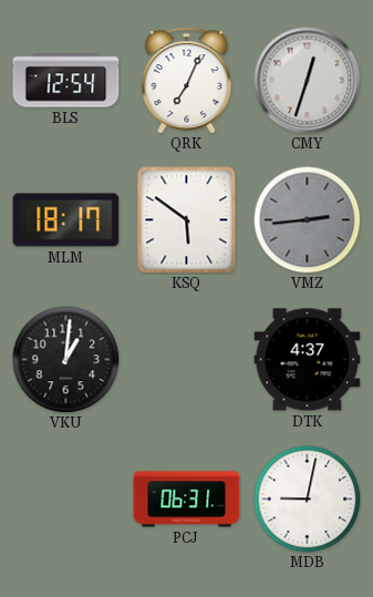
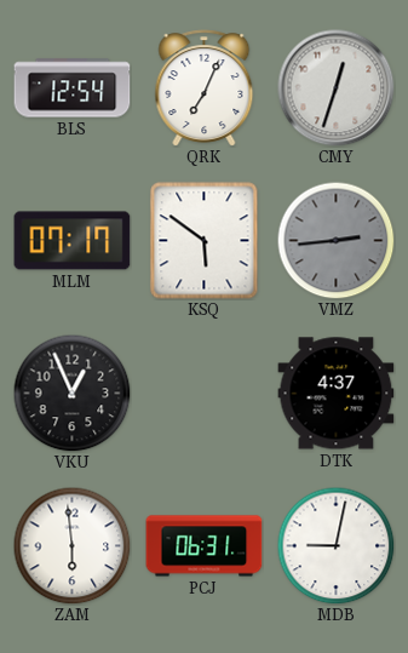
MLM: 18:17 -> 07:17 (73, 241)
VKU: 1:01 -> 12:56 (71, 393)
ZAM: none -> 5:59 (71, 545)
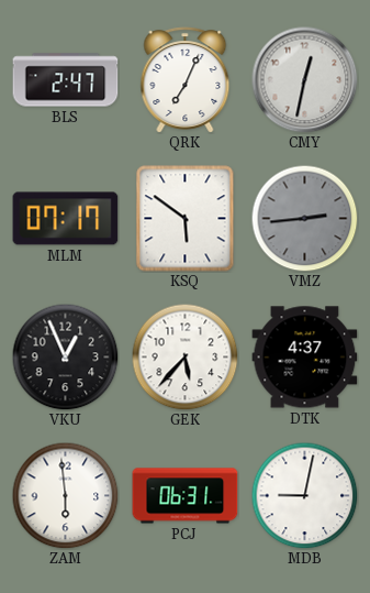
BLS: 12:54 -> 2:47 (66, 80)
CMY: 12:33 -> 12:32 (305, 80)
GEK: none -> 5:37 (184, 356)
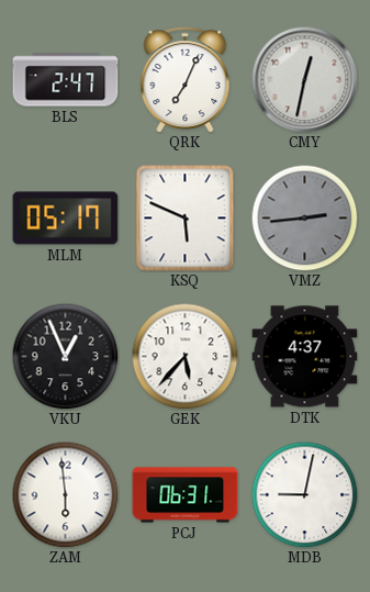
MLM: 07:17 -> 05:17 (66, 219)
KSQ: 5:51 -> 5:49 (186, 219)
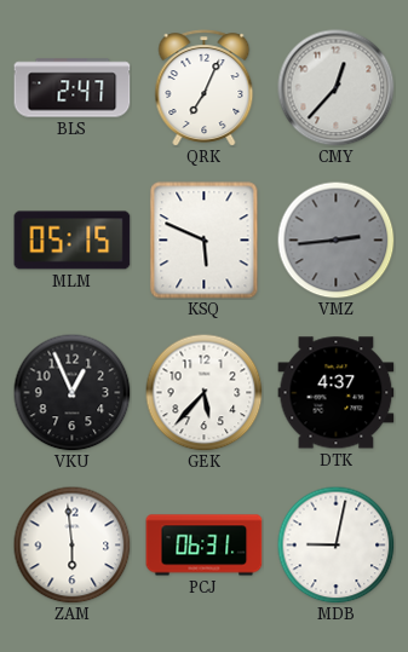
CMY: 12:32 -> 12:37 (337, 88)
MLM: 05:17 -> 05:15 (73, 241)
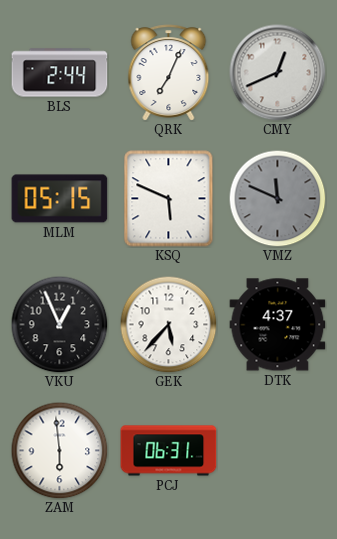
BLS: 2:47 -> 2:44 (60, 73)
CMY: 12:37 -> 12:41 (278, 73)
VMZ: 2:44 -> 11:49 (277, 198)
MDB: 9:02 -> none (335, 544)
